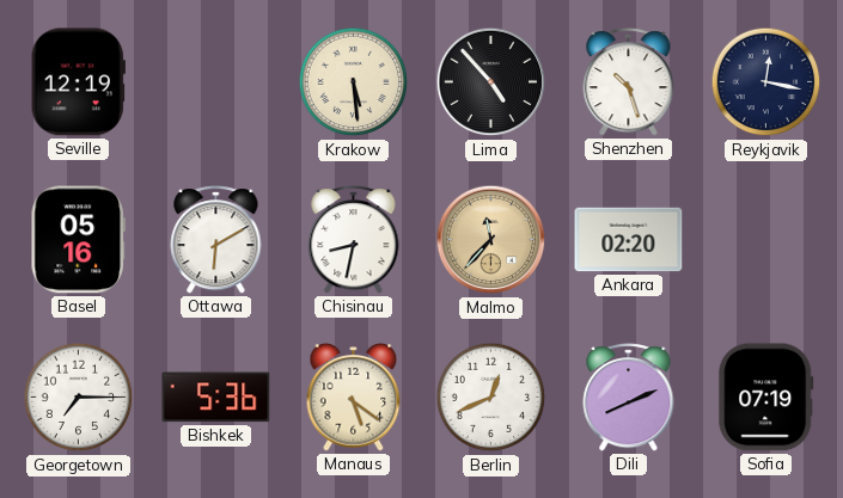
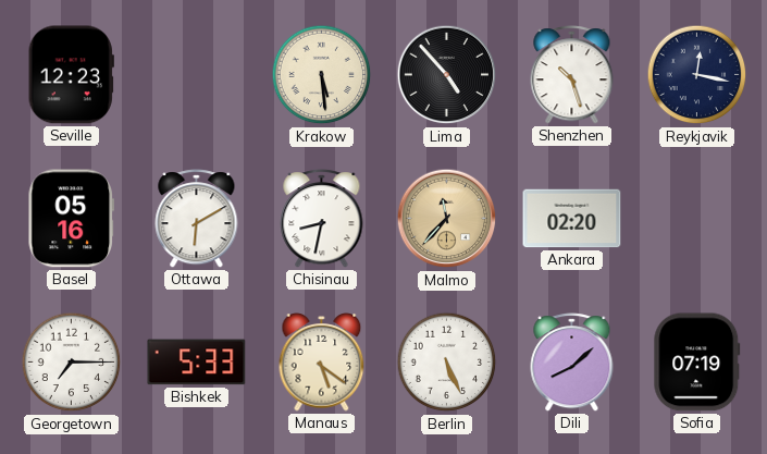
Seville: 12:19 -> 12:23 (71, 75)
Bishkek: 5:36 -> 5:33 (197, 363)
Berlin: 12:41 -> 5:26 (447, 363)
Dili: 8:11 -> 8:08 (572, 363)
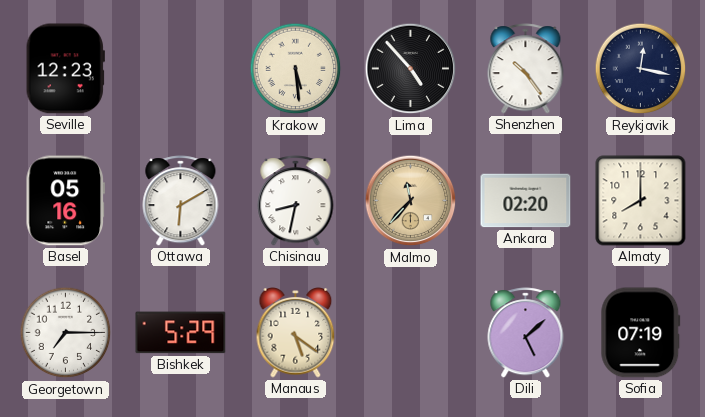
Shenzhen: 10:27 -> 10:24 (526, 69)
Almaty: none -> 8:00 (641, 201)
Bishkek: 5:33 -> 5:29 (181, 333)
Berlin: 5:26 -> none (447, 363)
Dili: 8:08 -> 5:08 (526, 333)
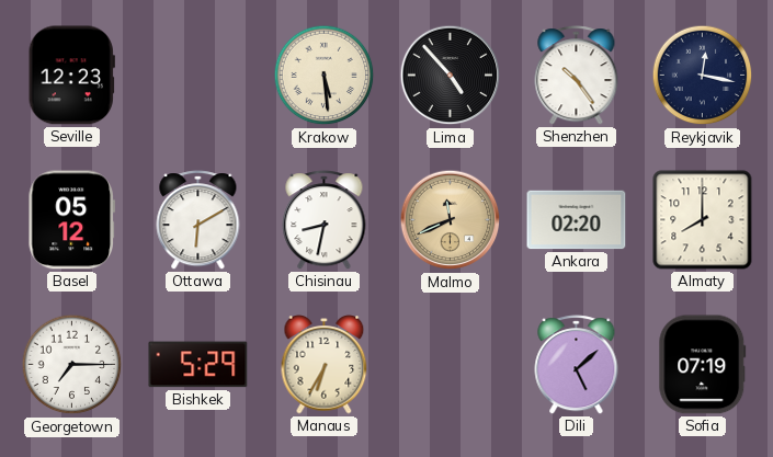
Basel: 05:16 -> 05:12 (71, 220)
Malmo: 11:37 -> 11:41 (451, 220)
Manaus: 5:21 -> 6:35 (325, 365)
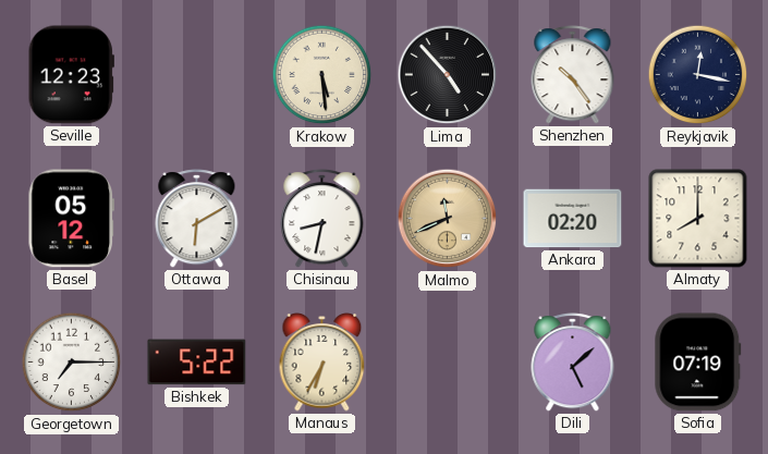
Bishkek: 5:29 -> 5:22 (197, 363)
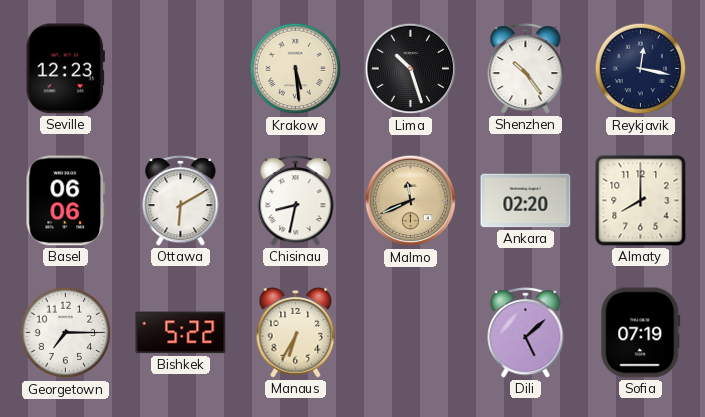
Lima: 4:53 -> 10:27 (411, 69)
Basel: 05:12 -> 06:06 (65, 201)
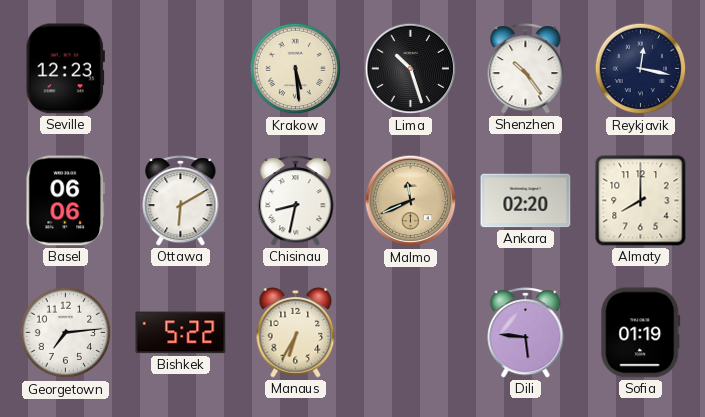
Georgetown: 7:15 -> 7:14 (66, 333)
Dili: 5:08 -> 5:46 (526, 333)
Sofia: 07:19 -> 01:19 (641, 333)
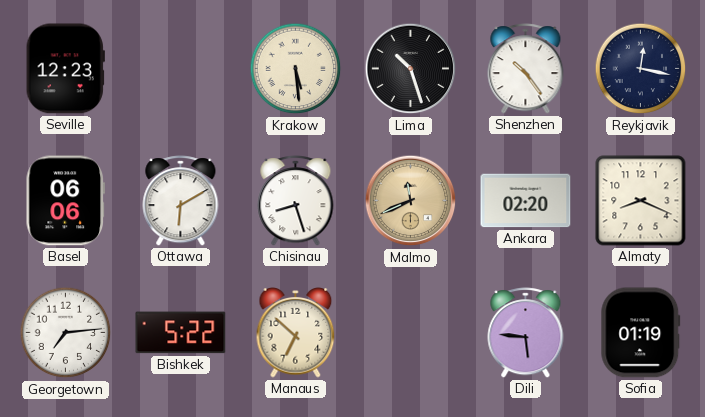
Chisinau: 8:32 -> 8:27 (296, 201)
Almaty: 8:00 -> 8:19 (641, 201)
Manaus: 6:35 -> 6:52 (296, 333)
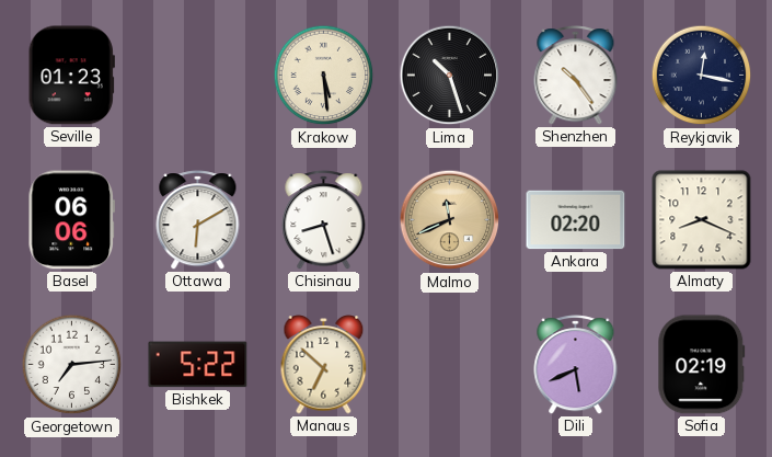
Seville: 12:23 -> 01:23 (71, 76)
Dili: 5:46 -> 5:41 (576, 365)
Sofia: 01:19 -> 02:19 (702, 365)
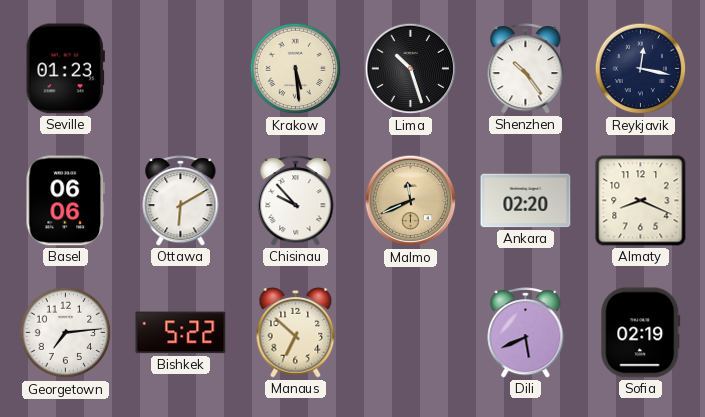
Chisinau: 8:27 -> 9:53 (296, 201)
